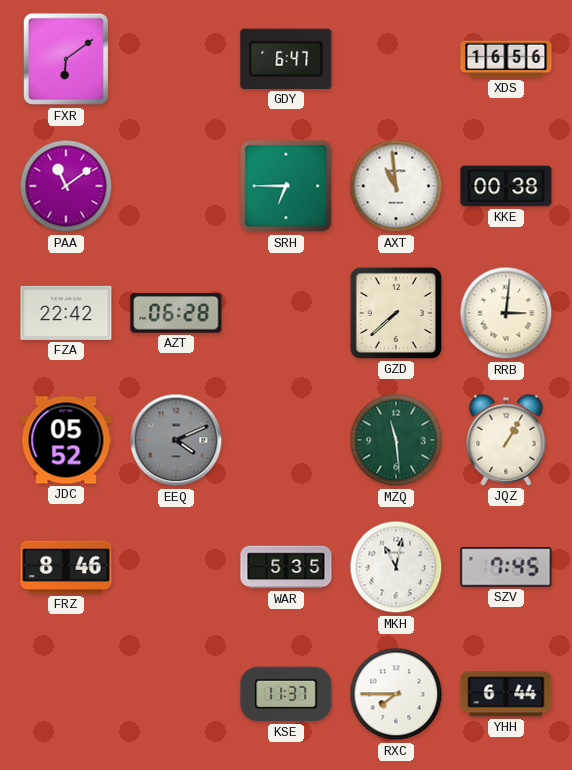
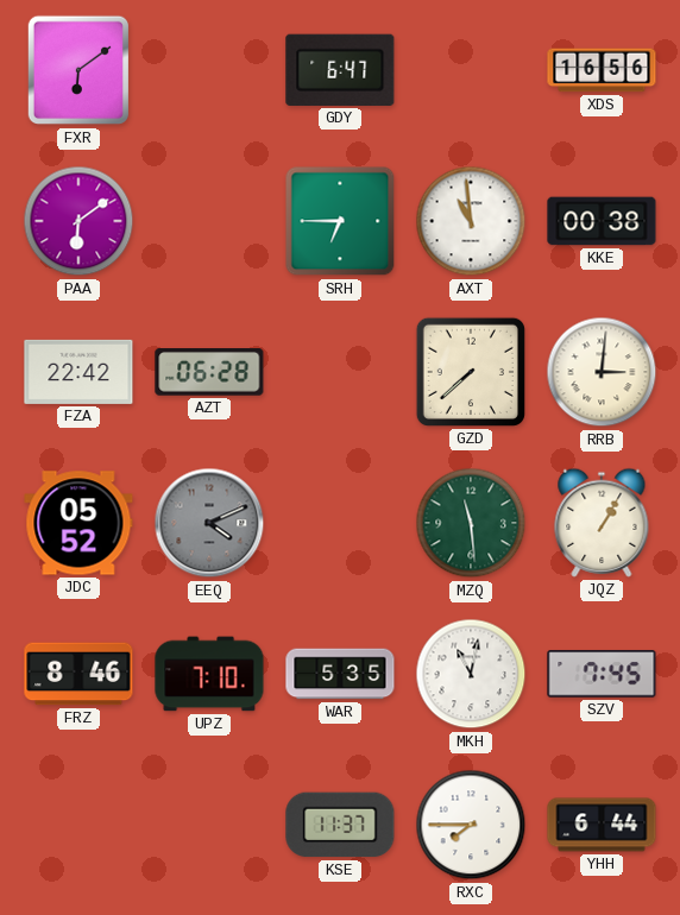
PAA: 11:09 -> 6:09 (78, 221)
UPZ: none -> 7:10 (209, 674)
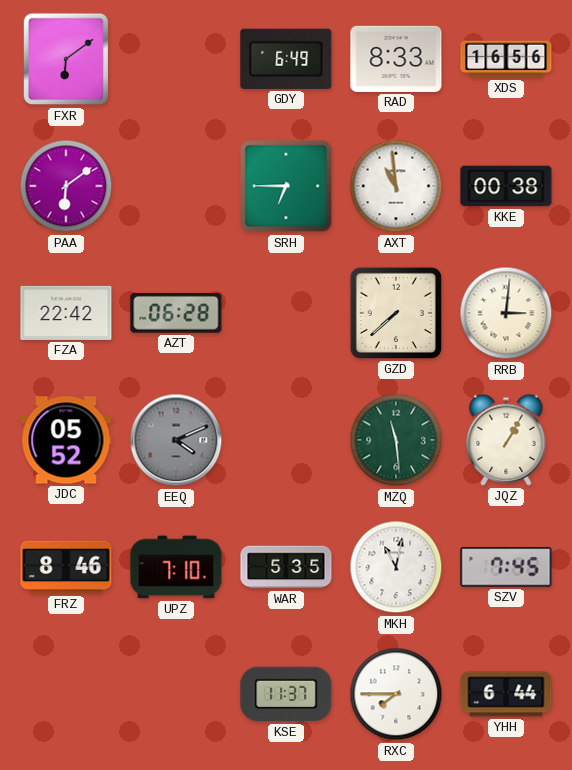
GDY: 6:47 -> 6:49 (286, 59)
RAD: none -> 8:33 (396, 59)
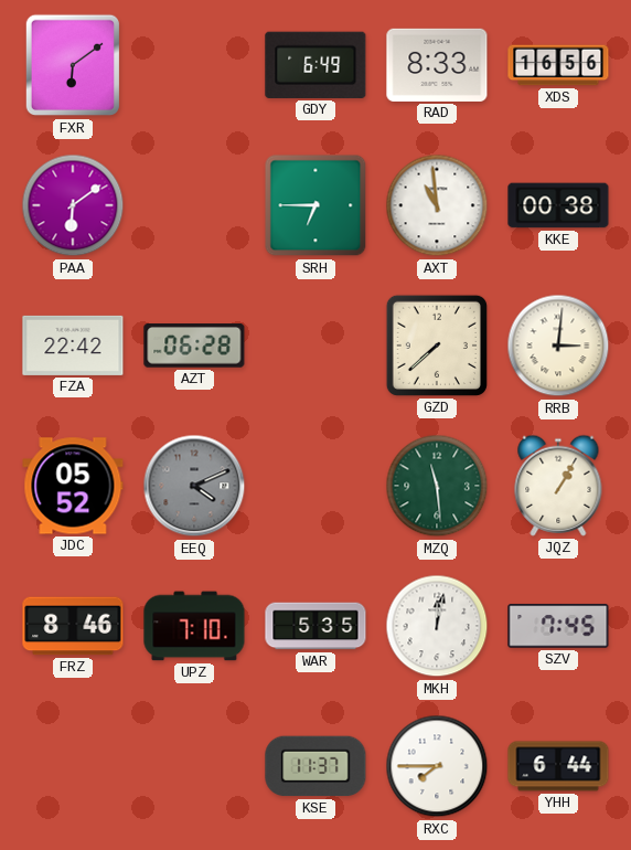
MKH: 11:02 -> 12:02 (437, 626)
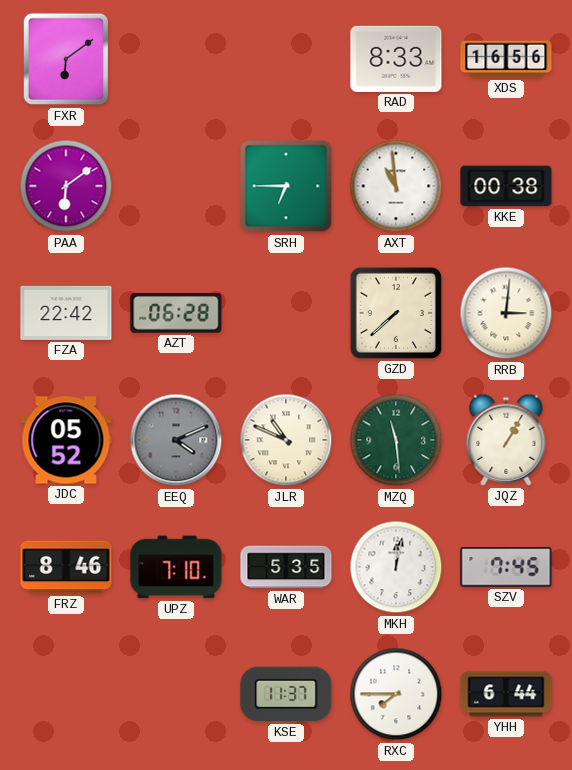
GDY: 6:49 -> none (315, 65)
JLR: none -> 10:49 (286, 440)
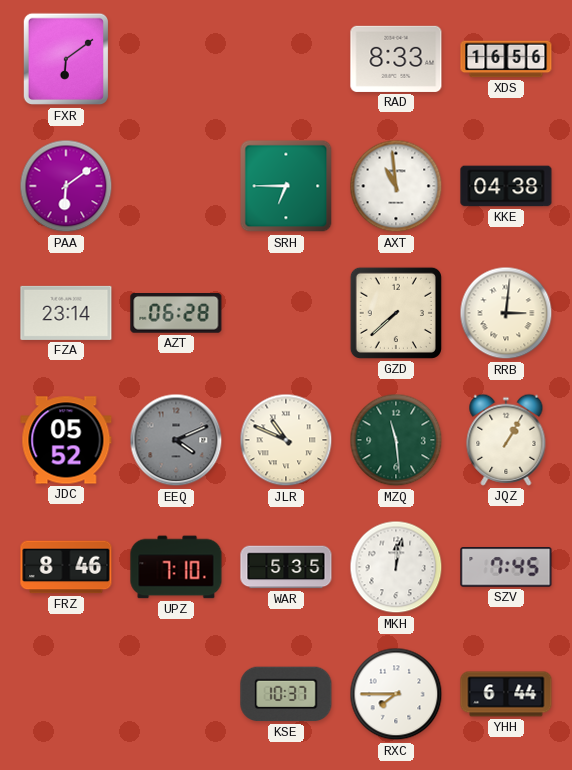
KKE: 00:38 -> 04:38 (506, 186)
FZA: 22:42 -> 23:14 (66, 313)
KSE: 11:37 -> 10:37 (286, 694)
